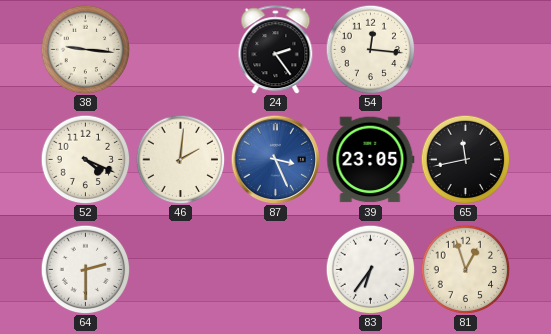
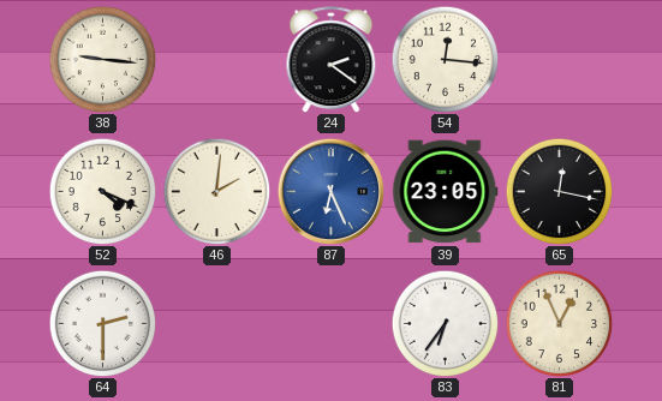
24: 2:24 -> 2:21 (332, 60)
87: 3:26 -> 6:26 (330, 191)
65: 11:43 -> 12:17 (559, 191)
81: 12:57 -> 12:56 (559, 323)
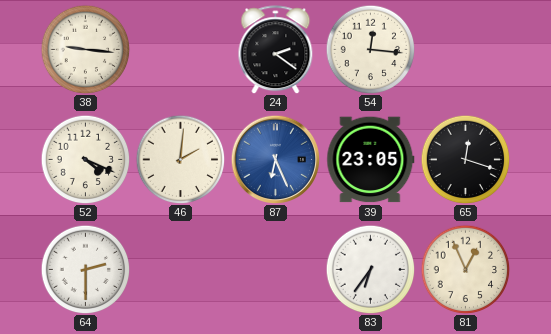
65: 12:17 -> 12:18 (465, 159)
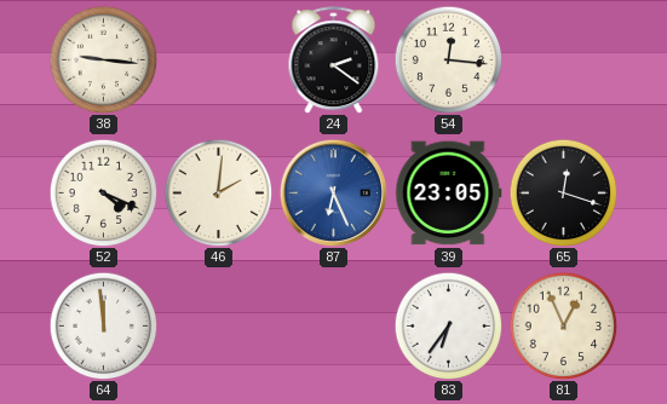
64: 2:30 -> 11:59 (103, 325)
